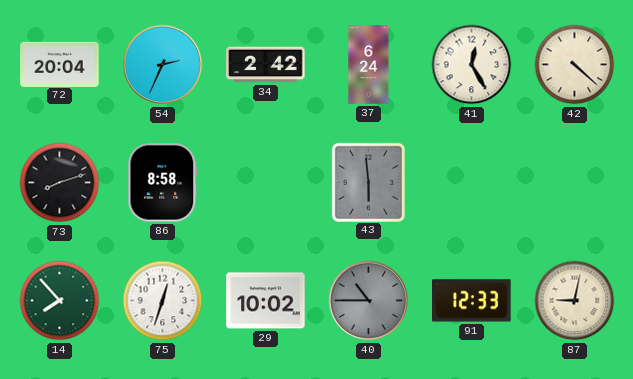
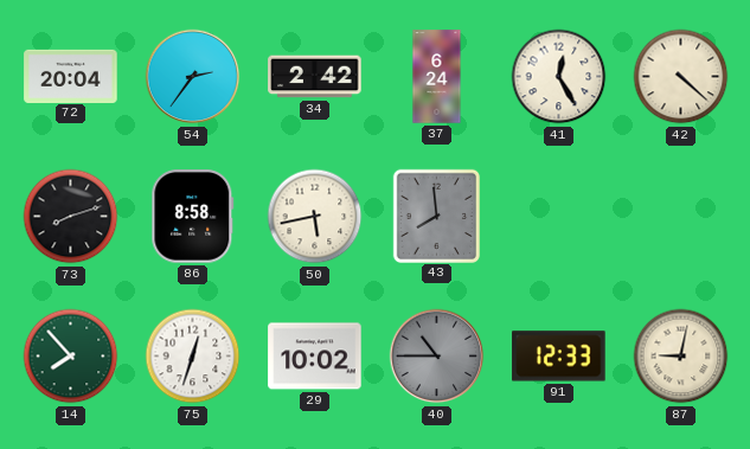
54: 2:34 -> 2:36 (193, 77)
50: none -> 5:43 (315, 217)
43: 5:59 -> 7:59 (436, 216)
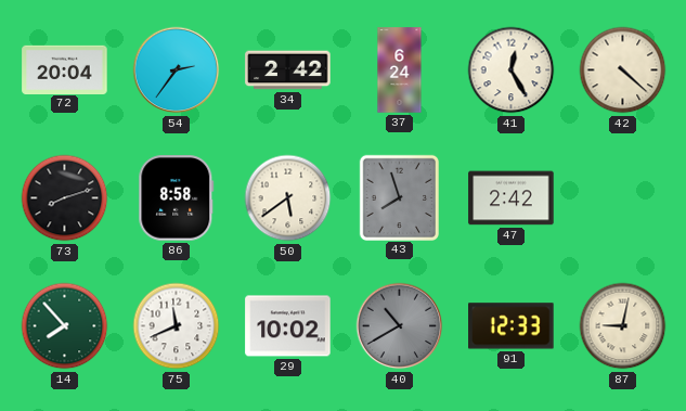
50: 5:43 -> 5:39 (288, 198)
43: 7:59 -> 7:57 (399, 197)
47: none -> 2:42 (512, 198)
75: 12:33 -> 11:41 (177, 326)
40: 10:45 -> 10:40 (400, 326)
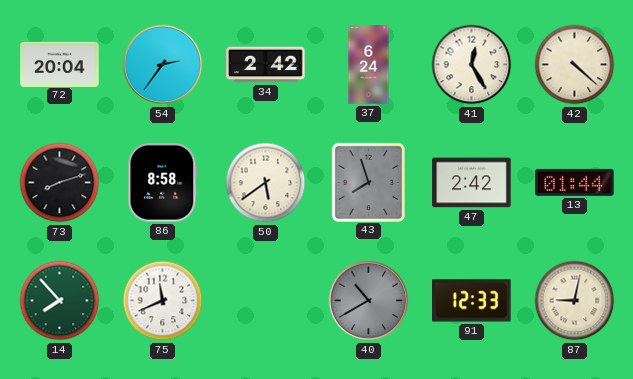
13: none -> 01:44 (575, 182)
29: 10:02 -> none (288, 326)
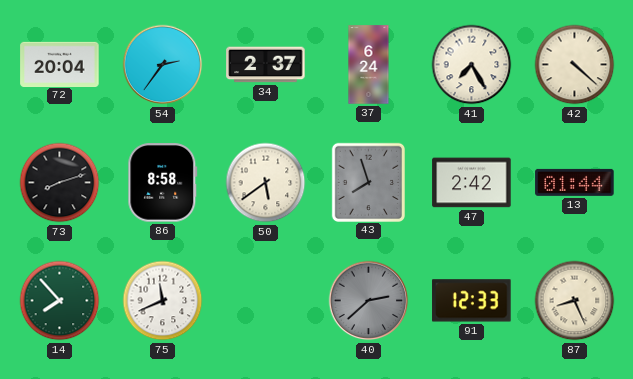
34: 2:42 -> 2:37 (266, 65)
41: 12:25 -> 7:25 (472, 65)
40: 10:40 -> 2:38 (369, 301)
87: 9:02 -> 8:26 (575, 301)
